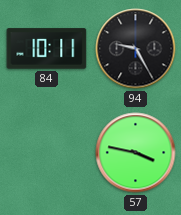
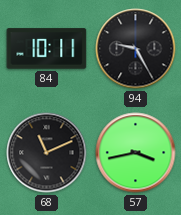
68: none -> 11:11 (47, 153)
57: 3:47 -> 3:43 (136, 153)
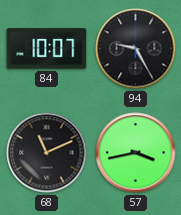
84: 10:11 -> 10:07 (47, 49)
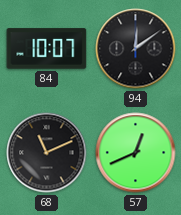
94: 9:25 -> 12:09 (136, 49)
57: 3:43 -> 12:41 (136, 153)
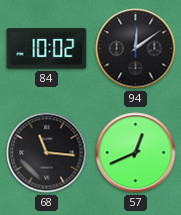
84: 10:07 -> 10:02 (47, 49)
68: 11:11 -> 11:16 (47, 153)
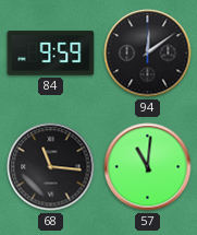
84: 10:02 -> 9:59 (51, 54)
57: 12:41 -> 11:01 (148, 167)
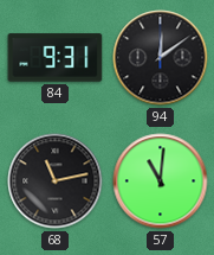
84: 9:59 -> 9:31 (56, 58)
68: 11:16 -> 11:13 (56, 181)
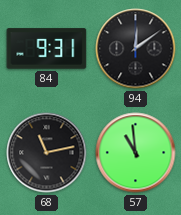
57: 11:01 -> 10:59 (136, 153)
